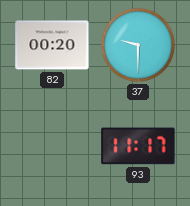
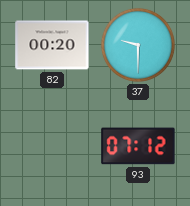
93: 11:17 -> 07:12 (138, 146)
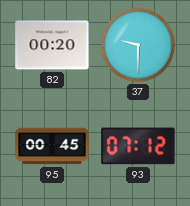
95: none -> 00:45 (52, 146)
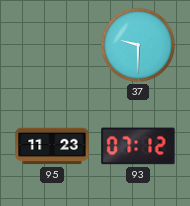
82: 00:20 -> none (52, 45)
95: 00:45 -> 11:23 (52, 146)
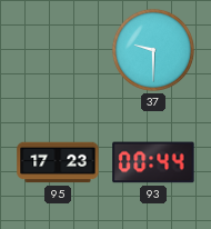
95: 11:23 -> 17:23 (58, 162)
93: 07:12 -> 00:44 (153, 162)
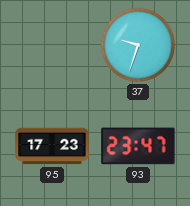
37: 9:30 -> 9:33 (138, 45)
93: 00:44 -> 23:47 (138, 146)
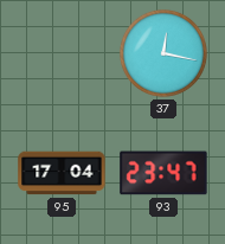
37: 9:33 -> 12:17 (163, 53)
95: 17:23 -> 17:04 (62, 173)
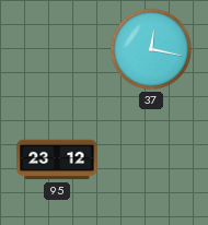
95: 17:04 -> 23:12 (57, 159)
93: 23:47 -> none (163, 173)
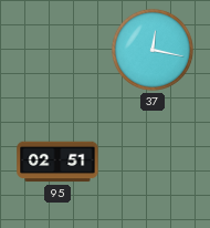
95: 23:12 -> 02:51 (57, 162)
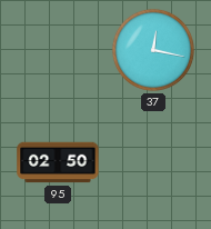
95: 02:51 -> 02:50 (58, 162)
